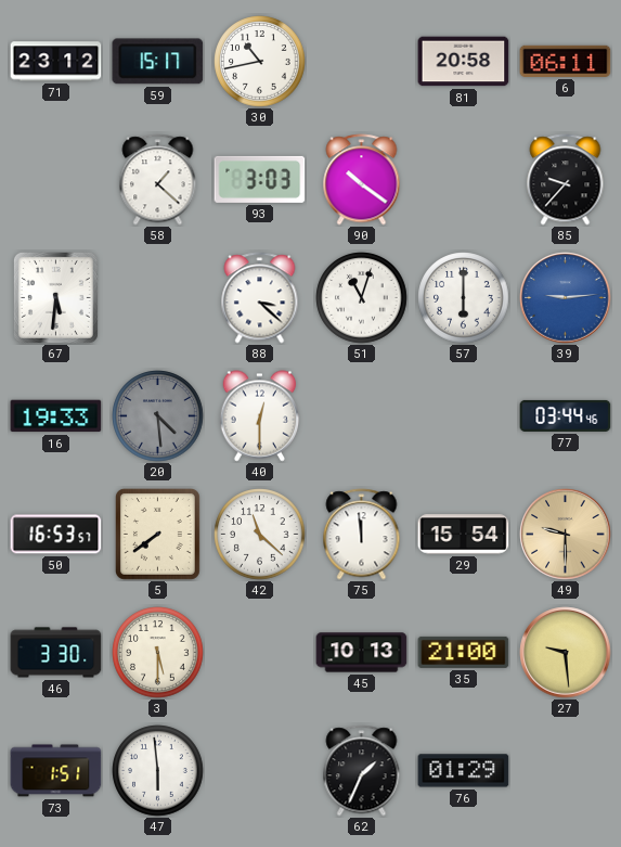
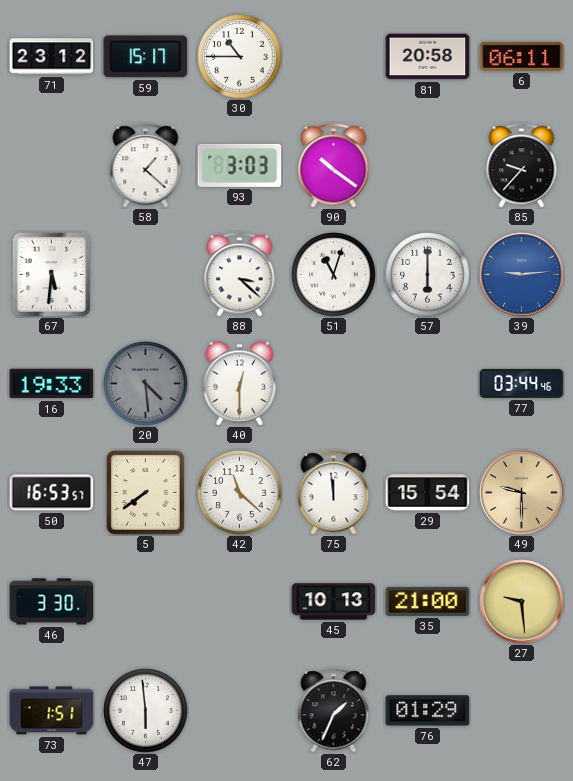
30: 10:43 -> 10:45 (240, 57)
3: 5:30 -> none (158, 653)
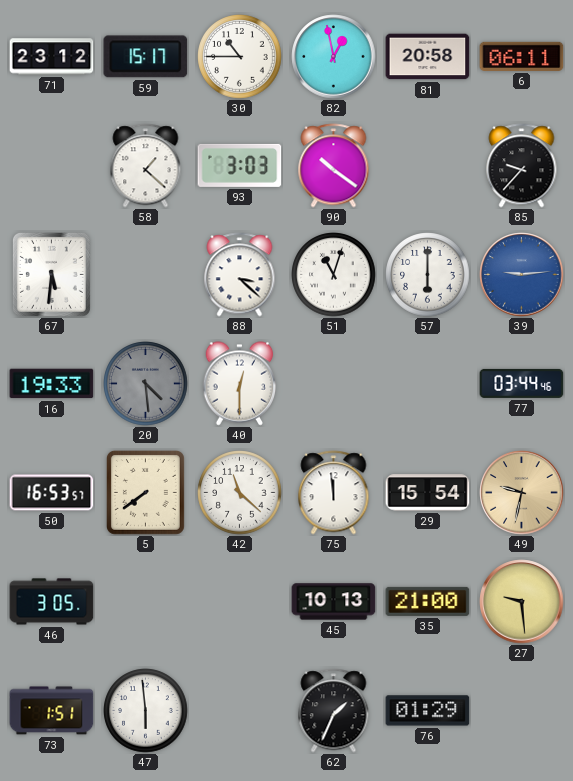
82: none -> 12:58 (334, 57)
49: 9:30 -> 9:32 (522, 493)
46: 3:30 -> 3:05 (52, 602)
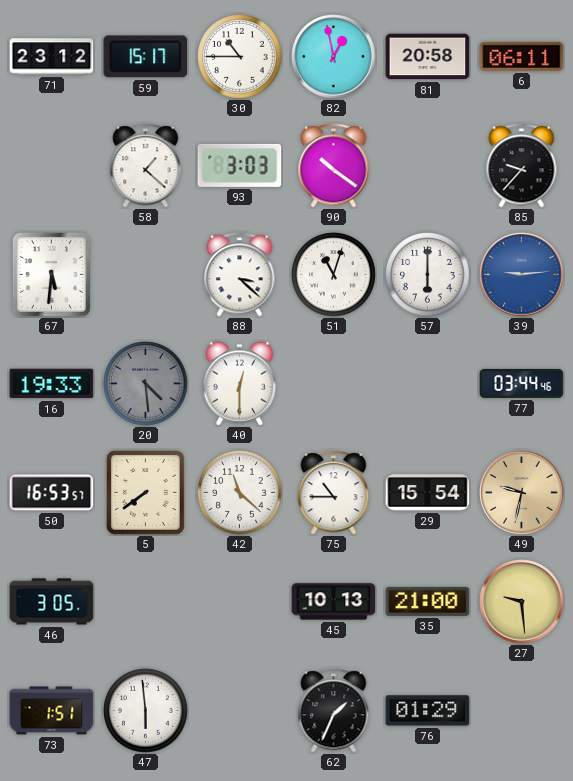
75: 11:59 -> 10:45 (334, 493)
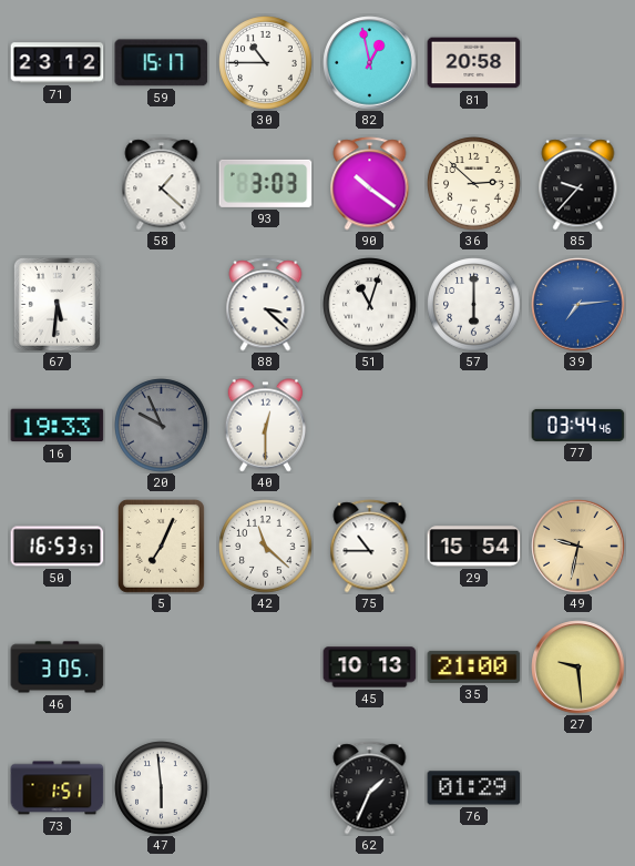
6: 06:11 -> none (522, 56)
36: none -> 2:52 (474, 184)
39: 9:14 -> 7:14 (578, 305)
20: 4:29 -> 9:56 (162, 426)
5: 7:39 -> 7:04 (161, 546)
